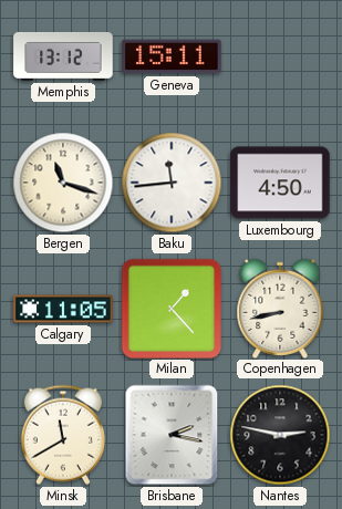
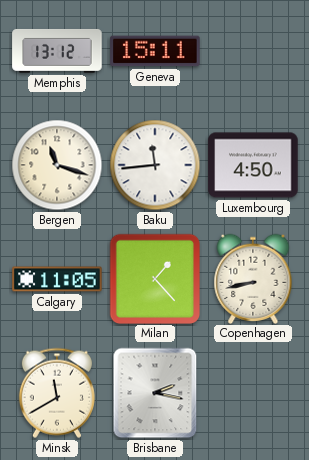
Nantes: 2:47 -> none (280, 435)
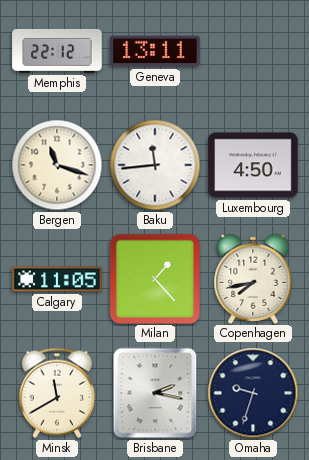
Memphis: 13:12 -> 22:12 (57, 51)
Geneva: 15:11 -> 13:11 (155, 51)
Copenhagen: 8:43 -> 7:43 (253, 278)
Omaha: none -> 9:33 (253, 393)
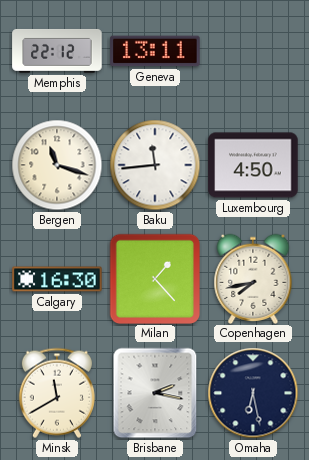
Calgary: 11:05 -> 16:30 (57, 279)
Omaha: 9:33 -> 6:28 (253, 393)
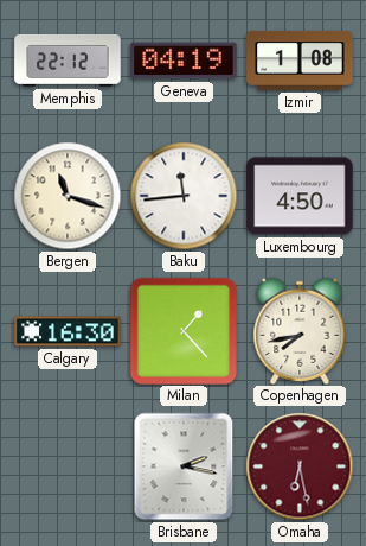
Geneva: 13:11 -> 04:19 (184, 61)
Izmir: none -> 1:08 (300, 61)
Minsk: 11:40 -> none (57, 393)
Omaha dial: navy -> burgundy (300, 466)
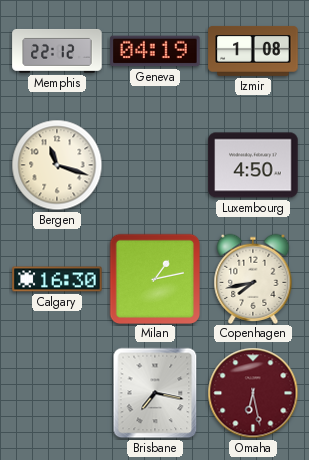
Baku: 11:44 -> none (184, 196)
Milan: 1:23 -> 1:13 (154, 278)
Brisbane: 2:17 -> 7:17 (155, 393)
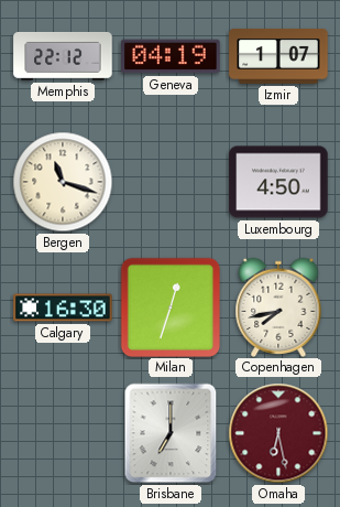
Izmir: 1:08 -> 1:07 (278, 56)
Milan: 1:13 -> 12:33 (169, 306)
Brisbane: 7:17 -> 7:00 (171, 433)
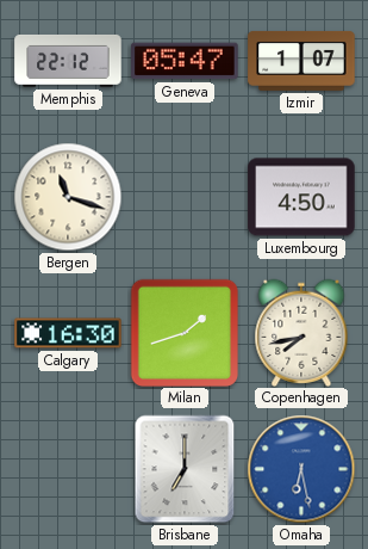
Geneva: 04:19 -> 05:47 (185, 61)
Milan: 12:33 -> 1:42 (183, 332)
Omaha dial: burgundy -> blue (301, 469)
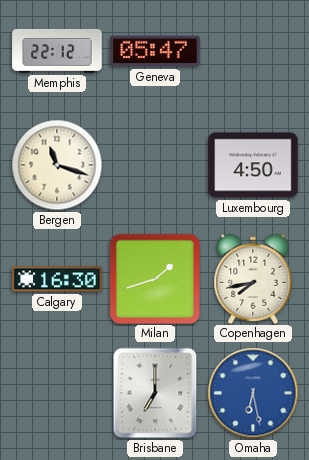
Izmir: 1:07 -> none (301, 61)
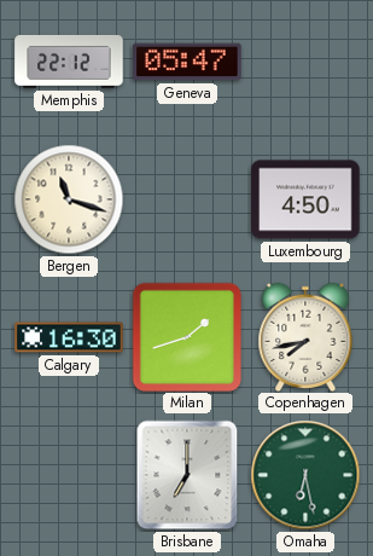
Omaha dial: blue -> green (305, 475)
